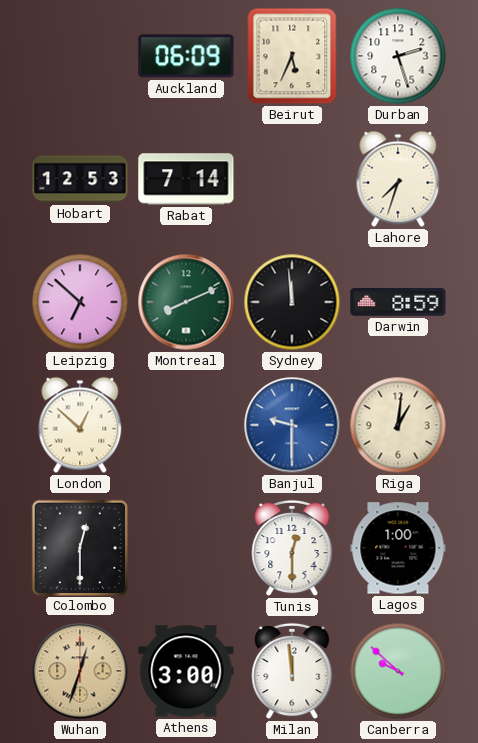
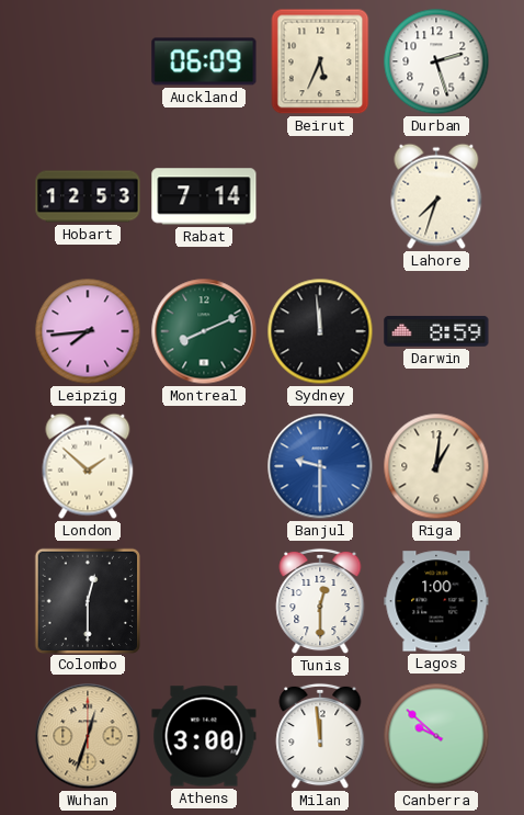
Leipzig: 6:52 -> 7:44 (88, 331)
London: 12:52 -> 1:52 (88, 466)
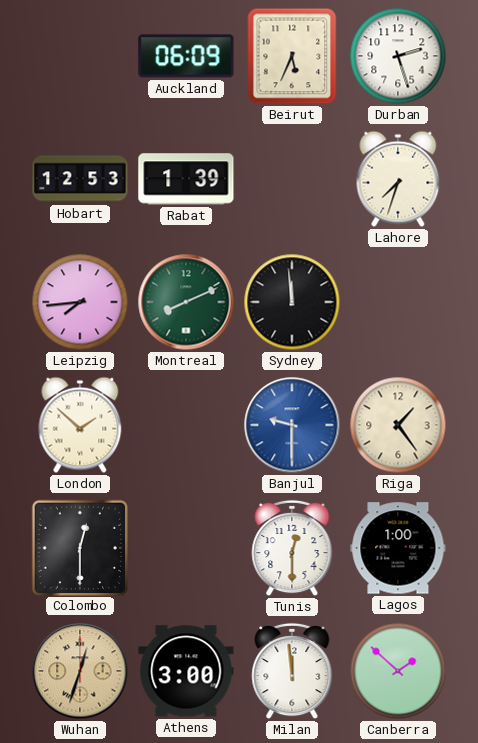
Rabat: 7:14 -> 1:39 (186, 179)
Darwin: 8:59 -> none (436, 331)
Riga: 1:01 -> 1:24 (398, 425)
Canberra: 9:52 -> 1:52 (398, 671)
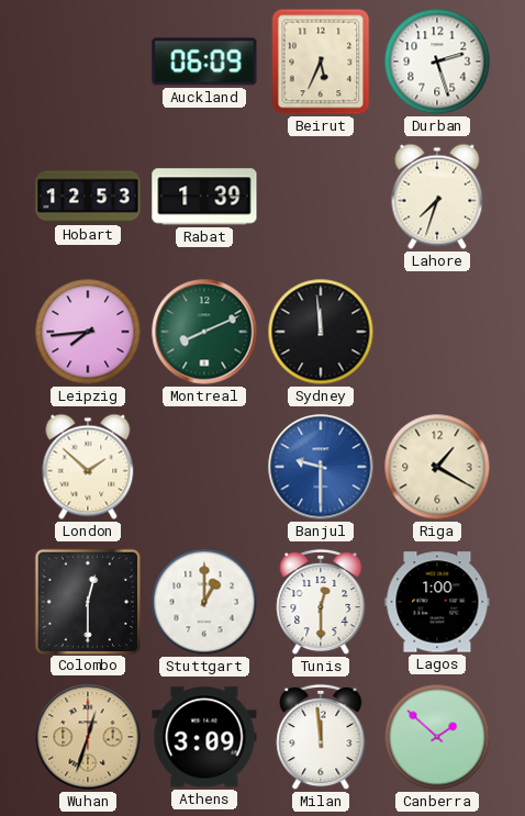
Riga: 1:24 -> 1:20 (437, 467)
Stuttgart: none -> 1:00 (204, 602)
Athens: 3:00 -> 3:09 (204, 737)
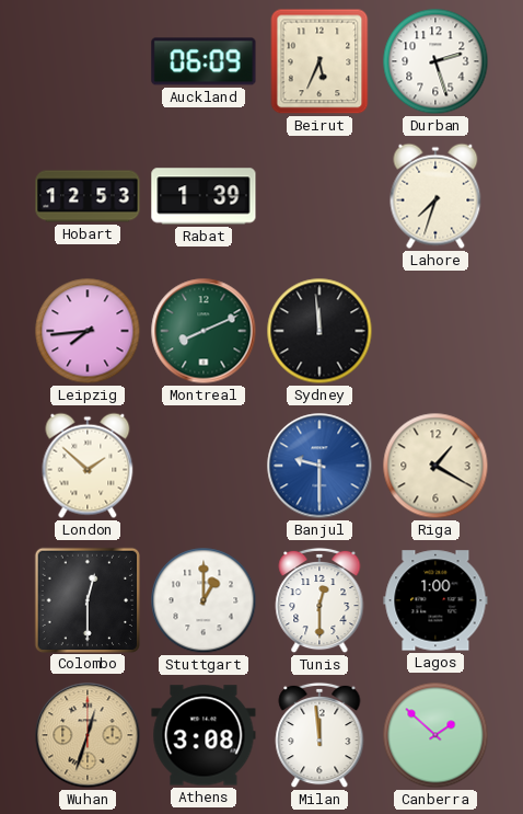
Athens: 3:09 -> 3:08 (204, 735)
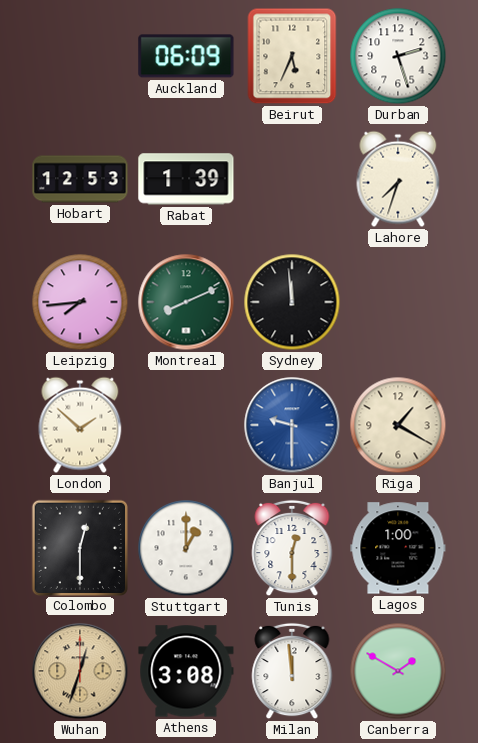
Canberra: 1:52 -> 1:50 (398, 671)
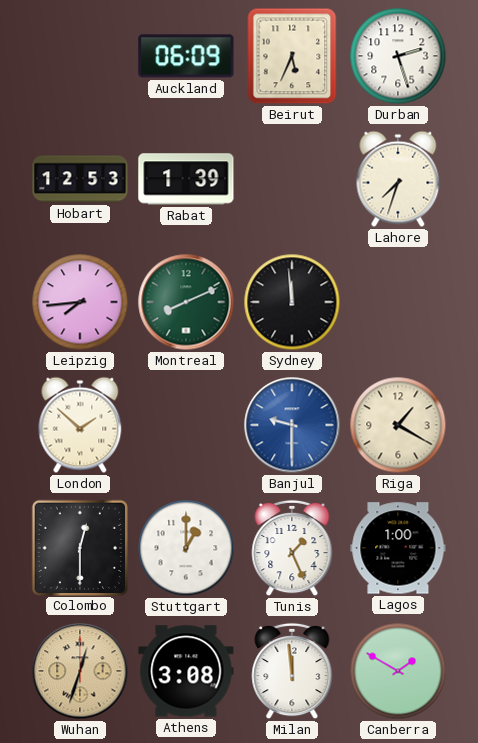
Tunis: 12:30 -> 1:26 (292, 548)
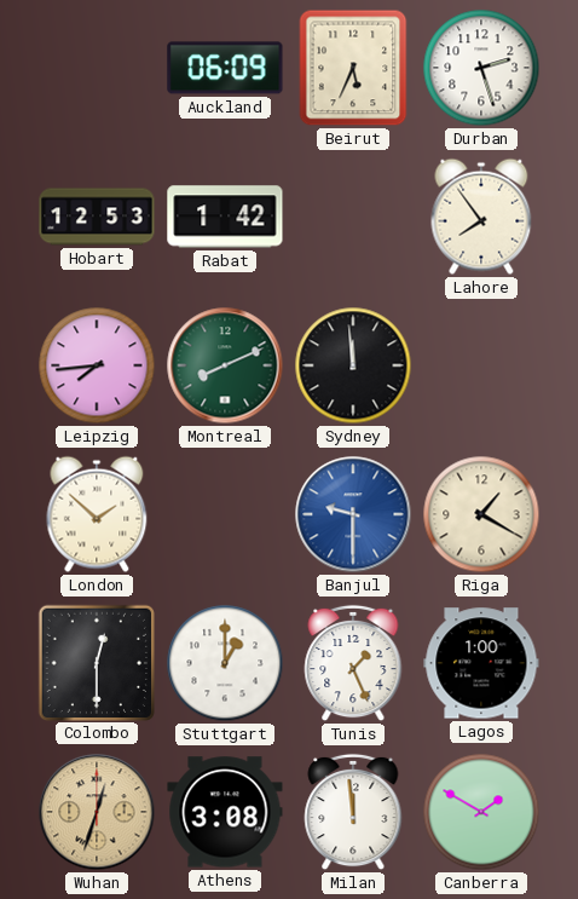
Rabat: 1:39 -> 1:42 (225, 217)
Lahore: 7:33 -> 7:54 (481, 217)
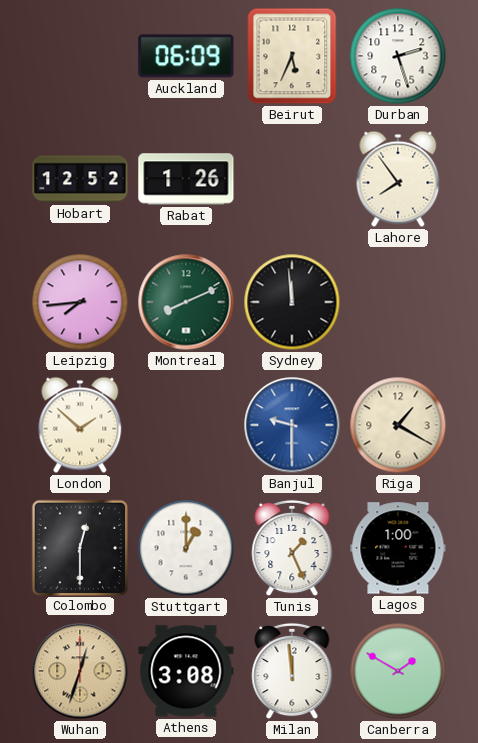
Hobart: 12:53 -> 12:52 (80, 179)
Rabat: 1:42 -> 1:26 (186, 179)
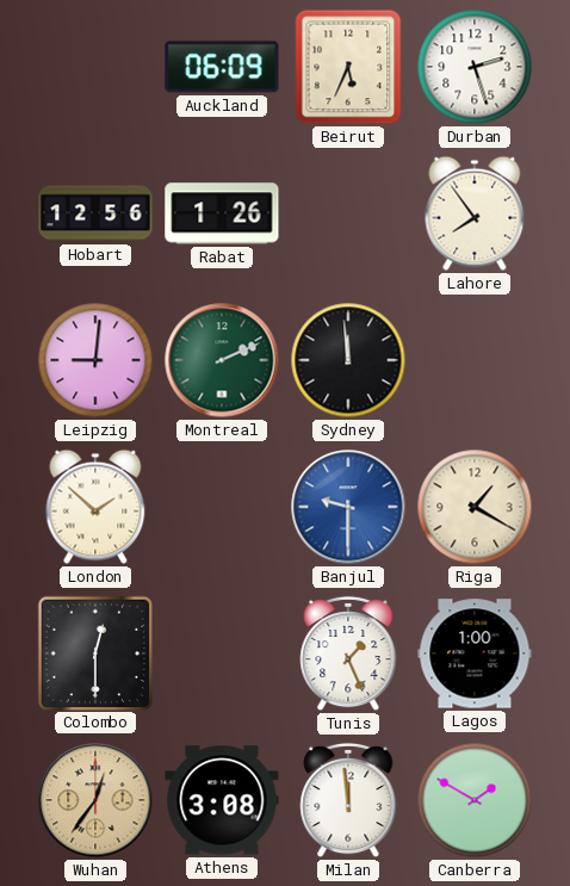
Hobart: 12:52 -> 12:56 (95, 213)
Leipzig: 7:44 -> 9:01 (95, 360)
Montreal: 8:11 -> 2:11 (222, 360)
Stuttgart: 1:00 -> none (186, 548)
Wuhan: 12:33 -> 12:36 (95, 800)
